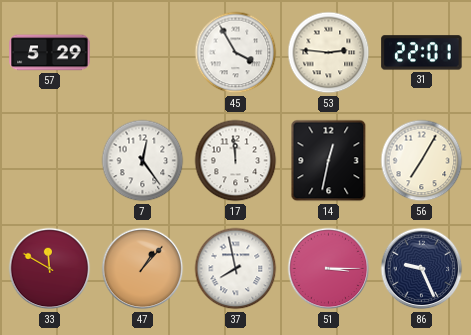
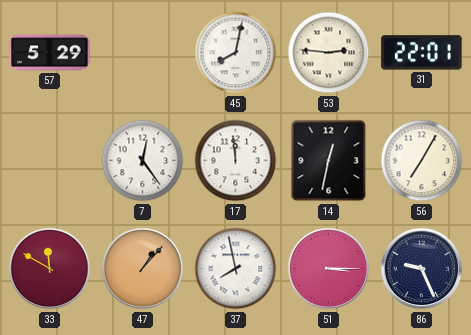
45: 3:55 -> 8:02 (236, 53)
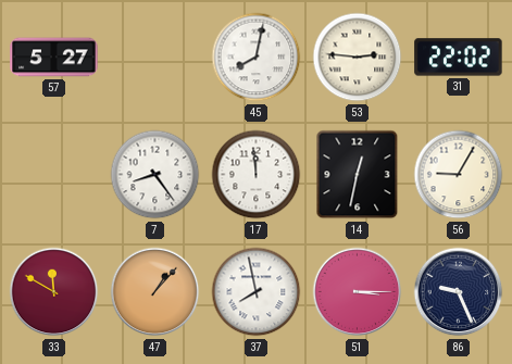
57: 5:29 -> 5:27 (54, 58)
31: 22:01 -> 22:02 (459, 58)
7: 12:24 -> 8:24 (155, 175)
56: 7:05 -> 9:05 (459, 175)
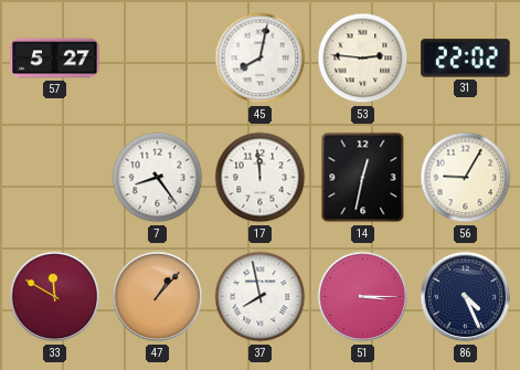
86: 9:26 -> 4:26 (466, 297)
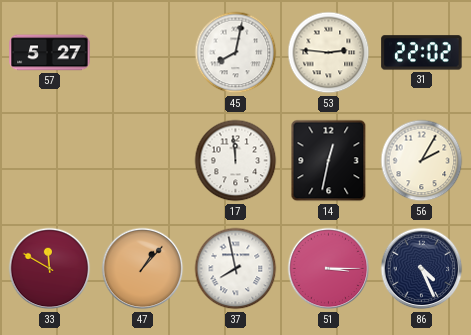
7: 8:24 -> none (158, 178)
56: 9:05 -> 2:05 (422, 161)
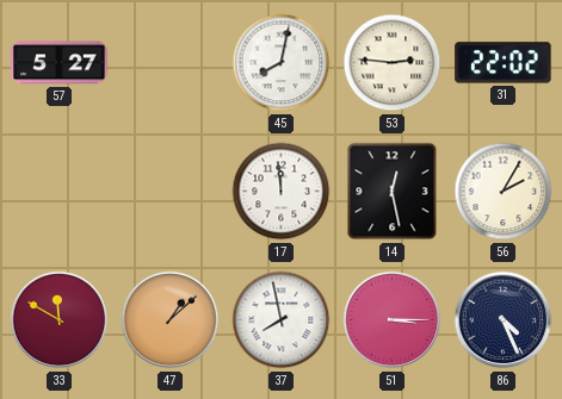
14: 12:32 -> 12:28 (393, 192)
47: 1:07 -> 1:08 (171, 320)
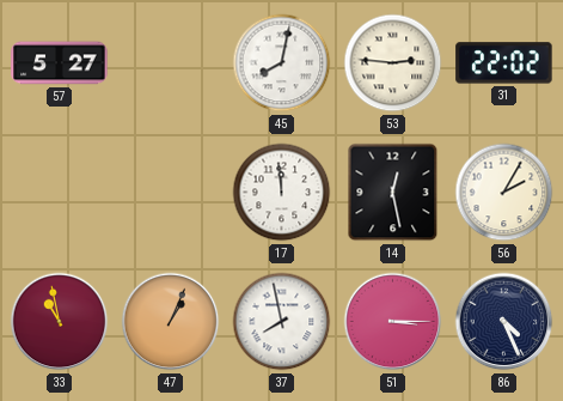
33: 11:50 -> 10:58 (60, 322)
47: 1:08 -> 1:04 (171, 322)
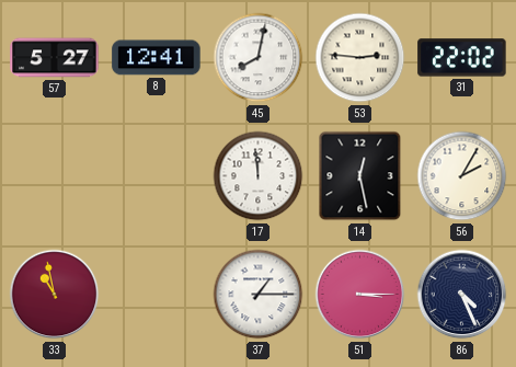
8: none -> 12:41 (157, 58)
47: 1:04 -> none (171, 322)
37: 7:58 -> 1:15 (259, 295)
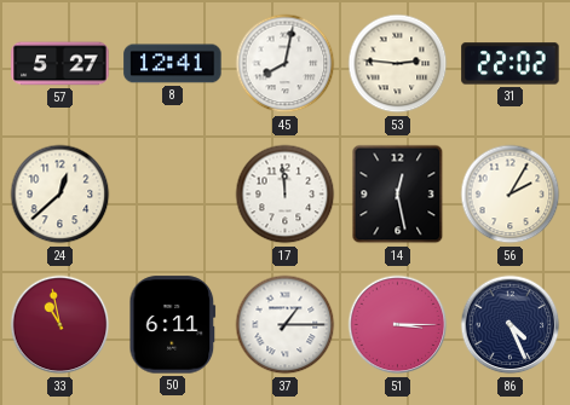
24: none -> 12:38 (61, 195)
50: none -> 6:11 (173, 325)
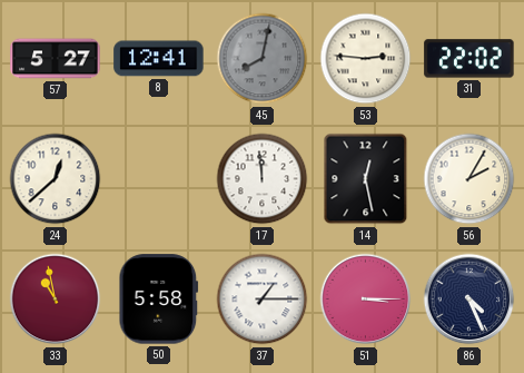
45 dial: white -> grey (263, 59)
50: 6:11 -> 5:58 (159, 300)
